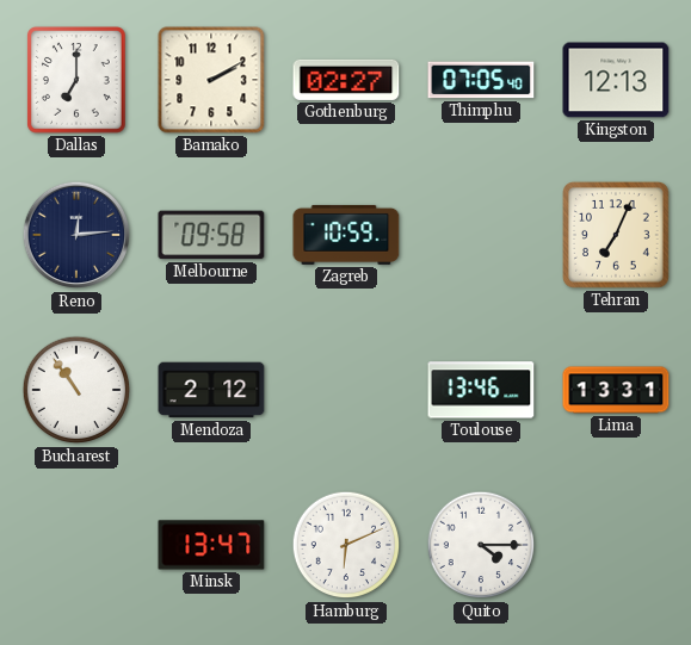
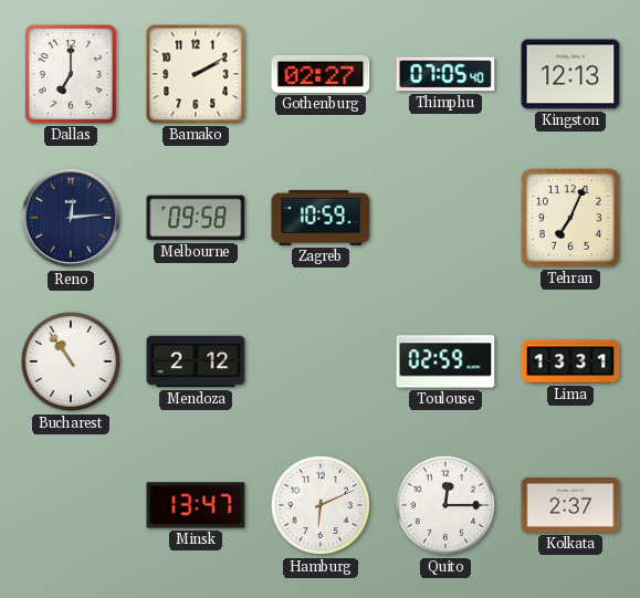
Toulouse: 13:46 -> 02:59 (445, 361)
Quito: 4:15 -> 12:15 (445, 505)
Kolkata: none -> 2:37 (570, 505)
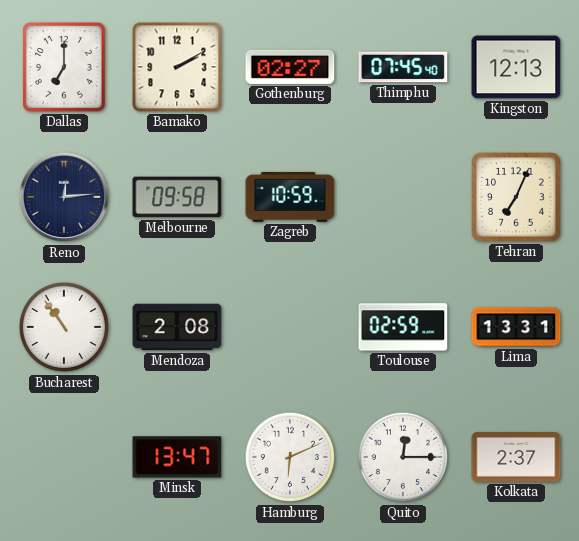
Thimphu: 07:05 -> 07:45 (403, 67)
Mendoza: 2:12 -> 2:08 (177, 327)
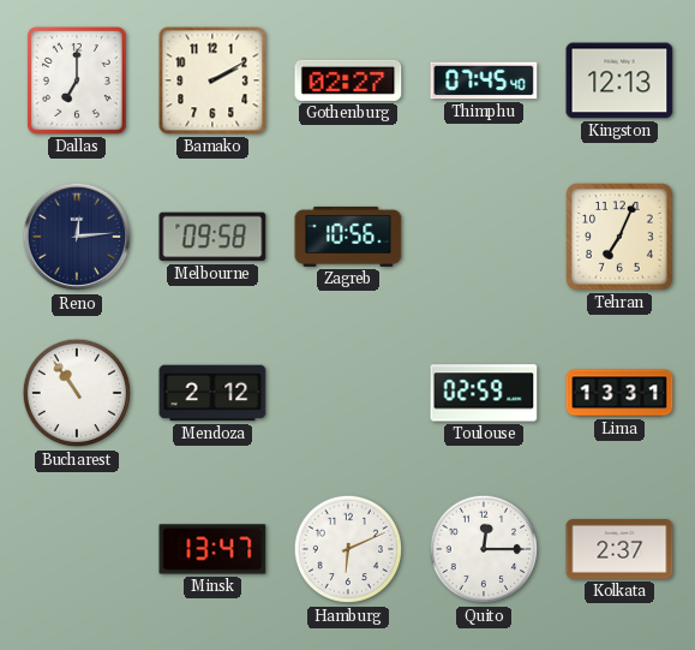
Zagreb: 10:59 -> 10:56 (348, 237)
Mendoza: 2:08 -> 2:12 (212, 393)
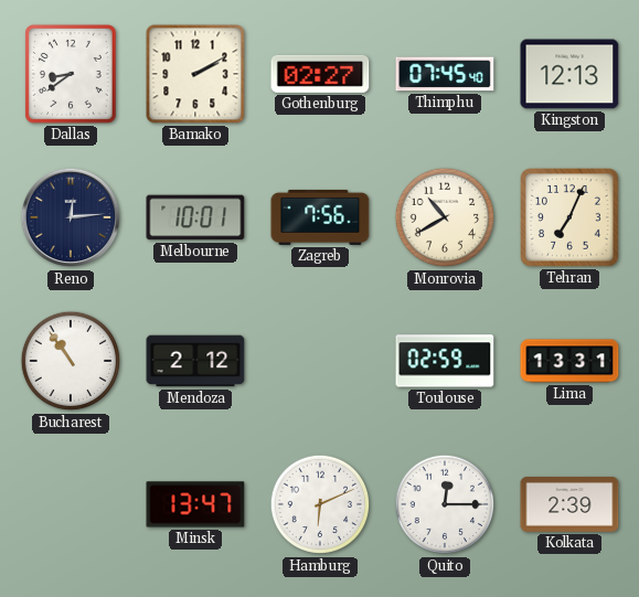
Dallas: 7:00 -> 8:39 (72, 75)
Melbourne: 09:58 -> 10:01 (195, 217)
Zagreb: 10:56 -> 7:56 (320, 217)
Monrovia: none -> 10:40 (445, 217)
Kolkata: 2:37 -> 2:39 (569, 504)
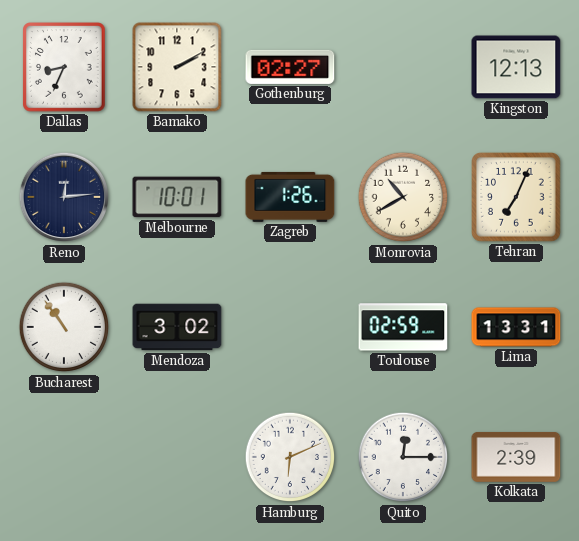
Dallas: 8:39 -> 8:34 (65, 68)
Thimphu: 07:45 -> none (445, 74)
Zagreb: 7:56 -> 1:26 (290, 197)
Mendoza: 2:12 -> 3:02 (177, 327)
Minsk: 13:47 -> none (195, 504)
